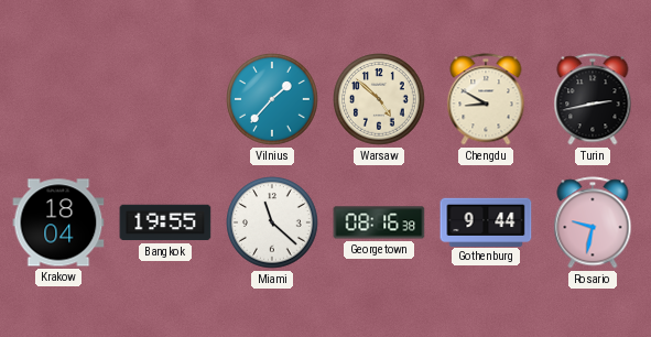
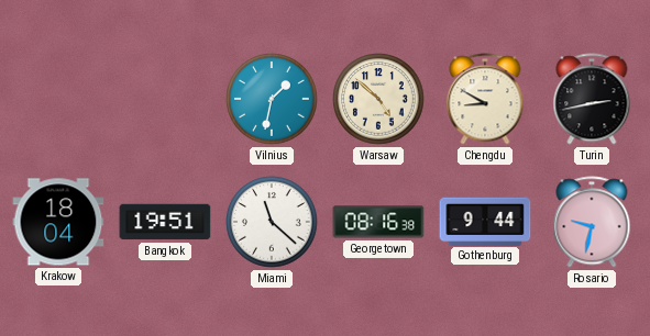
Vilnius: 1:37 -> 1:32 (272, 99)
Bangkok: 19:55 -> 19:51 (165, 222)
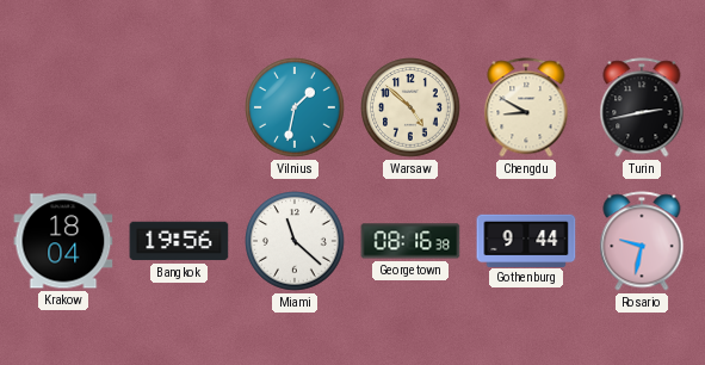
Bangkok: 19:51 -> 19:56 (179, 241)
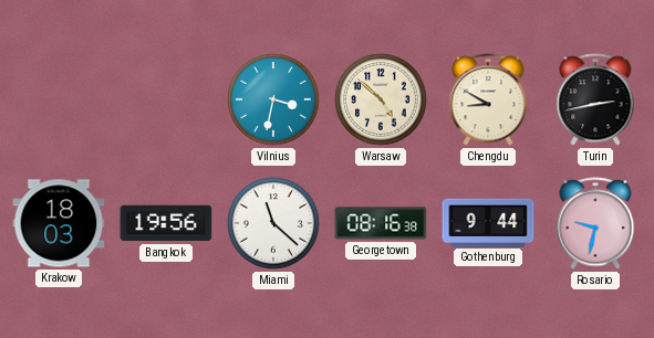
Vilnius: 1:32 -> 3:32 (273, 99)
Krakow: 18:04 -> 18:03 (59, 223)
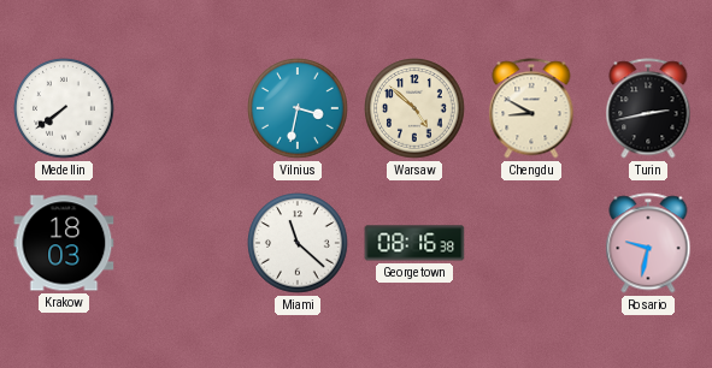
Medellin: none -> 7:39 (64, 108)
Bangkok: 19:56 -> none (166, 223)
Gothenburg: 9:44 -> none (488, 222)
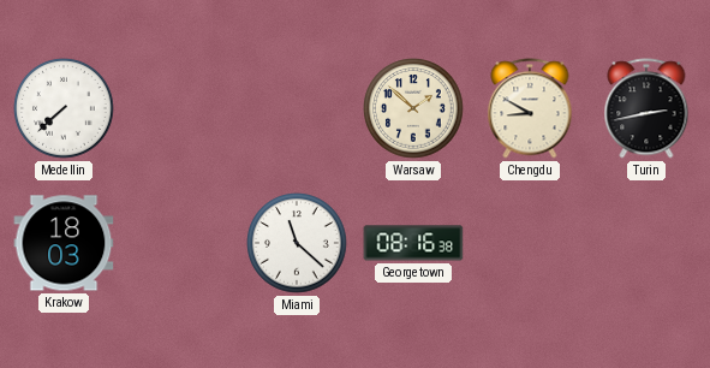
Medellin: 7:39 -> 7:38 (64, 108)
Vilnius: 3:32 -> none (298, 108)
Warsaw: 4:52 -> 1:52 (413, 108)
Rosario: 9:32 -> none (648, 243)
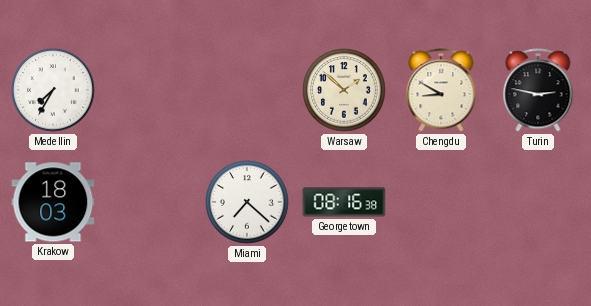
Medellin: 7:38 -> 7:35 (53, 90)
Turin: 2:43 -> 2:47 (538, 90)
Miami: 11:22 -> 7:22 (247, 202)
